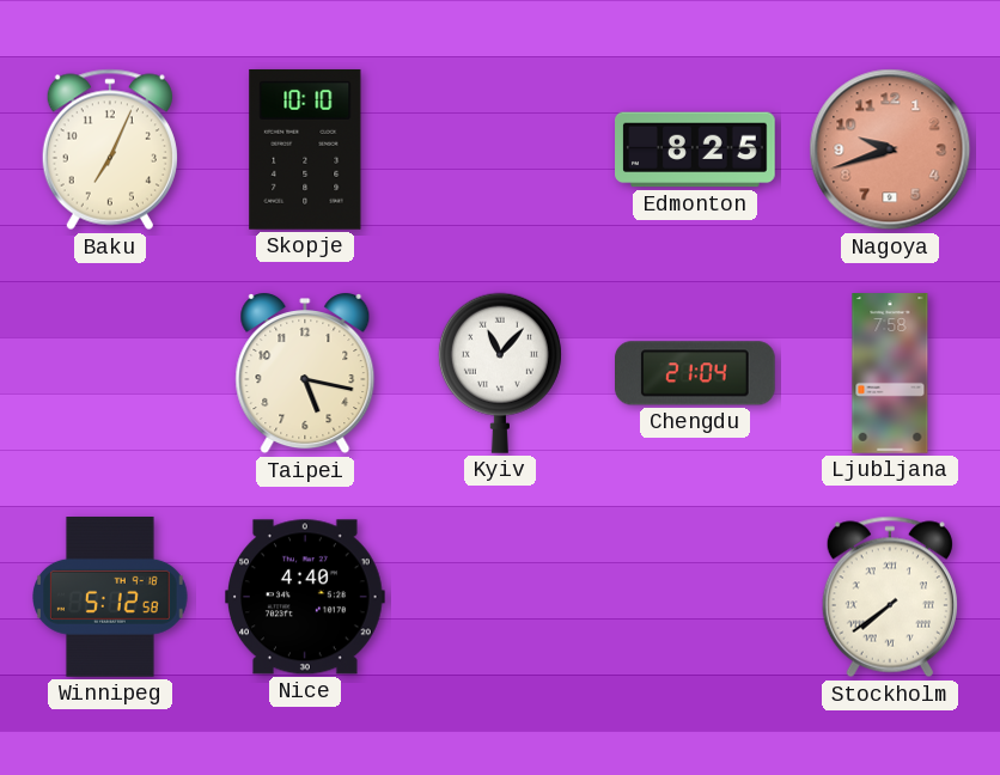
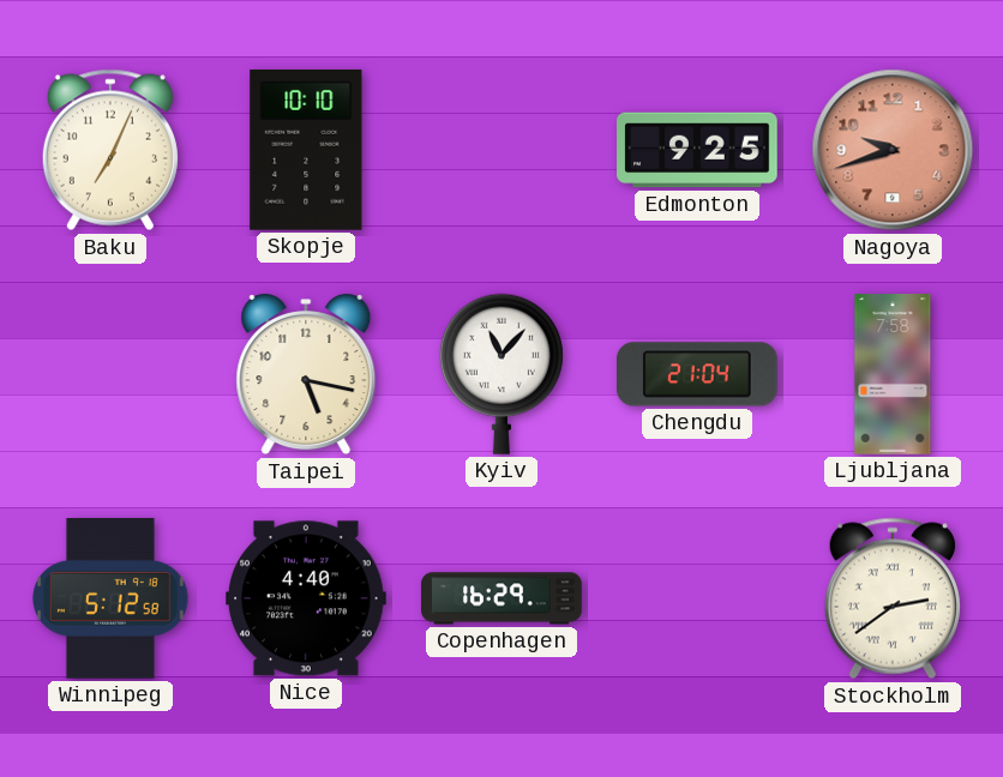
Edmonton: 8:25 -> 9:25 (698, 150)
Copenhagen: none -> 16:29 (501, 598)
Stockholm: 7:39 -> 2:39 (893, 598)
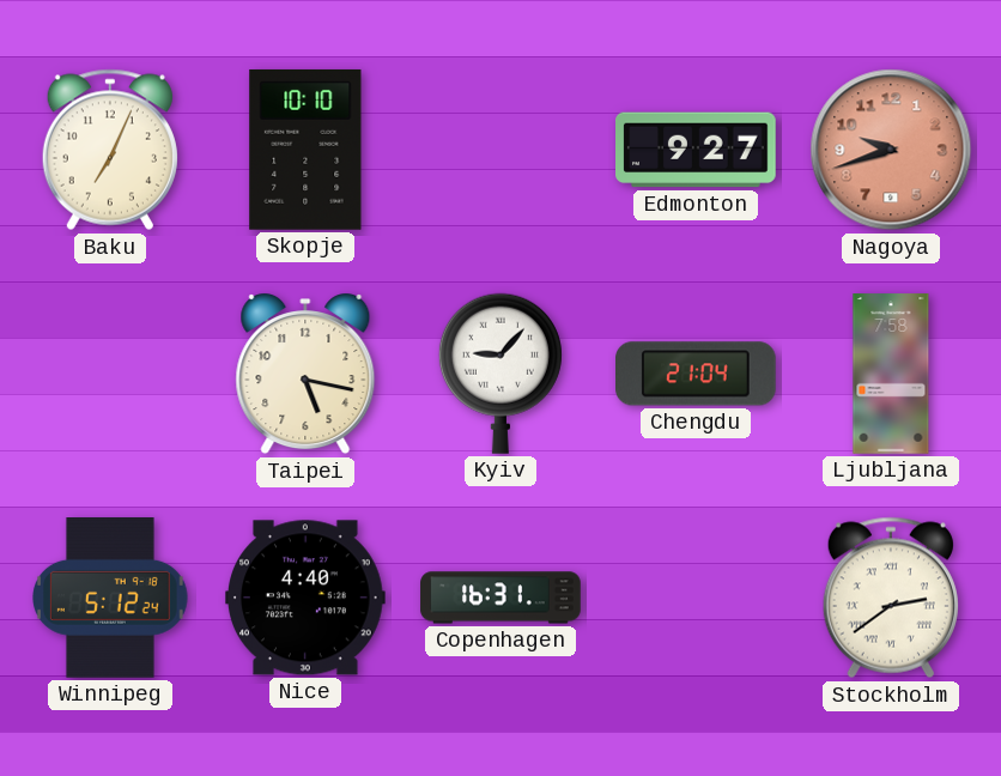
Edmonton: 9:25 -> 9:27 (697, 150)
Kyiv: 11:07 -> 9:07 (500, 374)
Winnipeg: 5:12:58 -> 5:12:24 (111, 599)
Copenhagen: 16:29 -> 16:31 (500, 598)
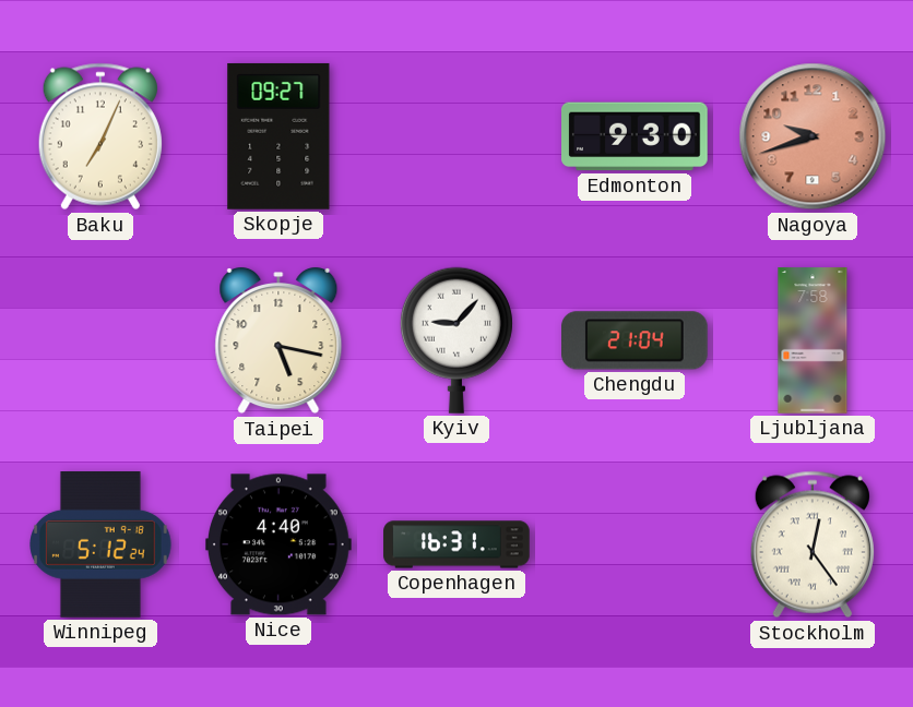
Skopje: 10:10 -> 09:27 (278, 136)
Edmonton: 9:27 -> 9:30 (636, 136)
Stockholm: 2:39 -> 12:24 (813, 544)
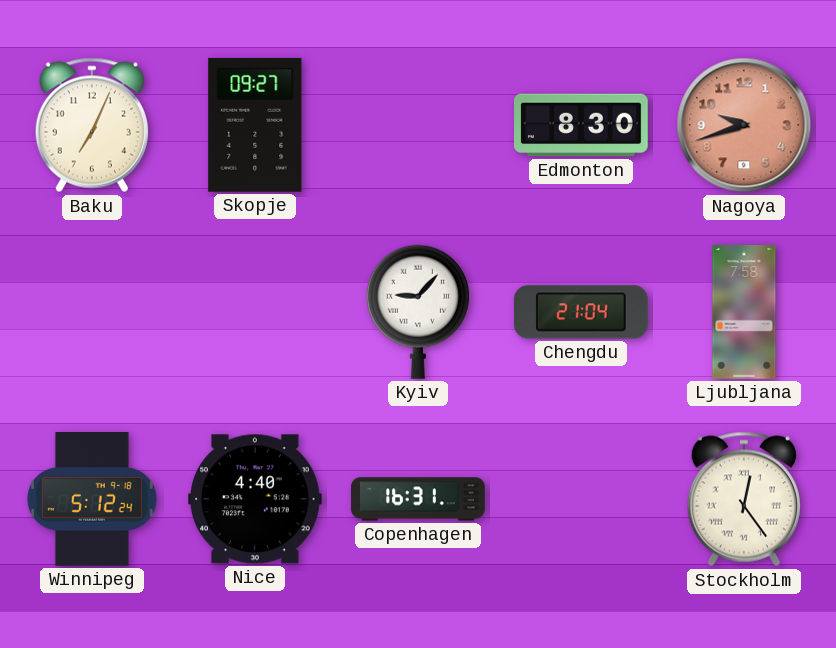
Edmonton: 9:30 -> 8:30 (582, 125)
Taipei: 5:17 -> none (278, 341)
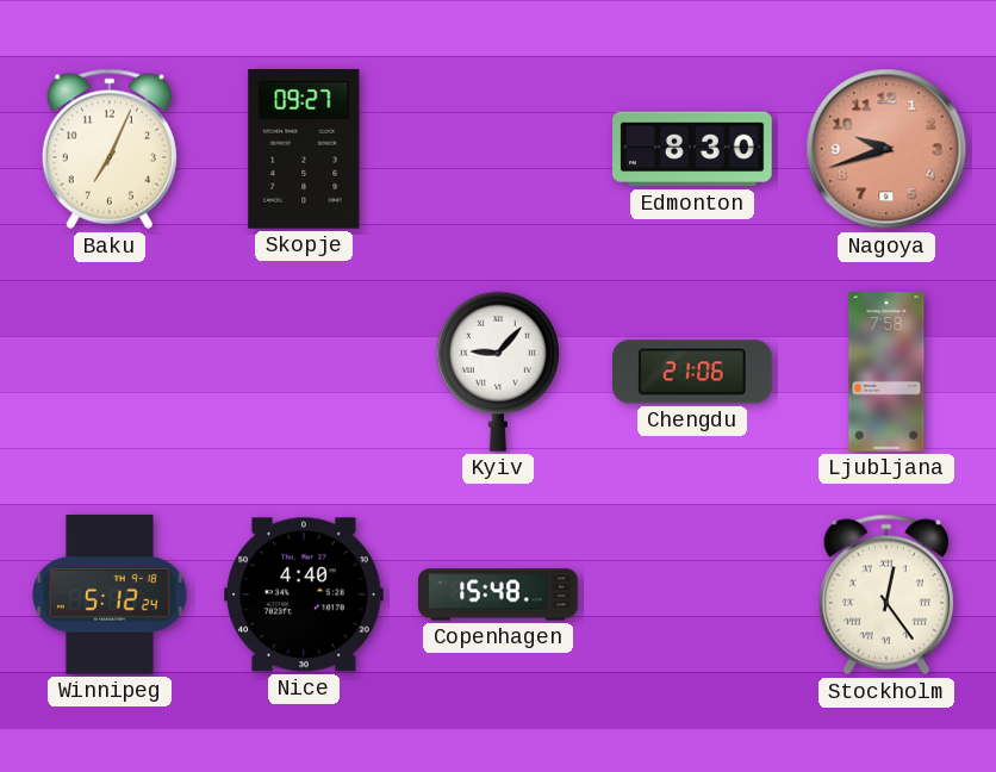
Chengdu: 21:04 -> 21:06 (693, 372)
Copenhagen: 16:31 -> 15:48 (498, 594)
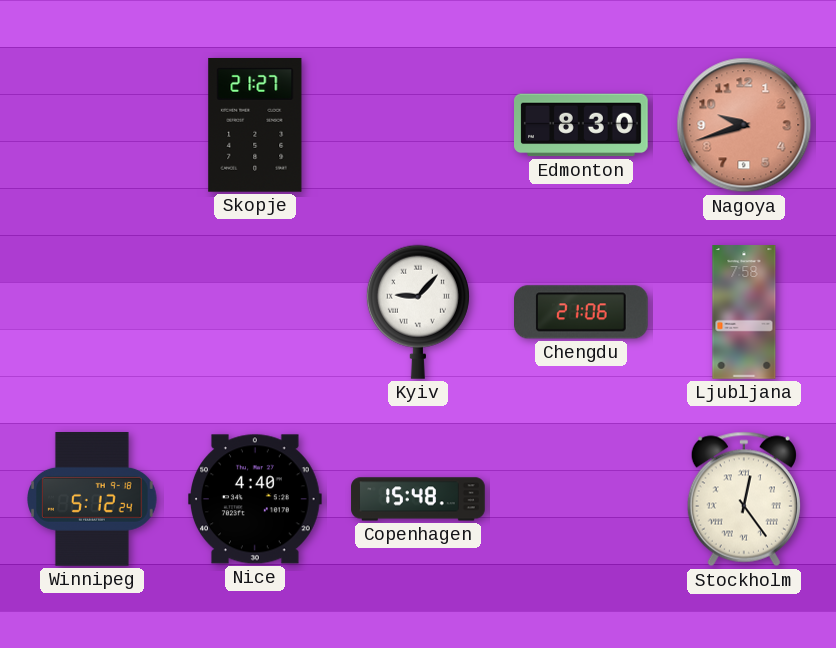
Baku: 7:04 -> none (110, 149)
Skopje: 09:27 -> 21:27 (255, 125)
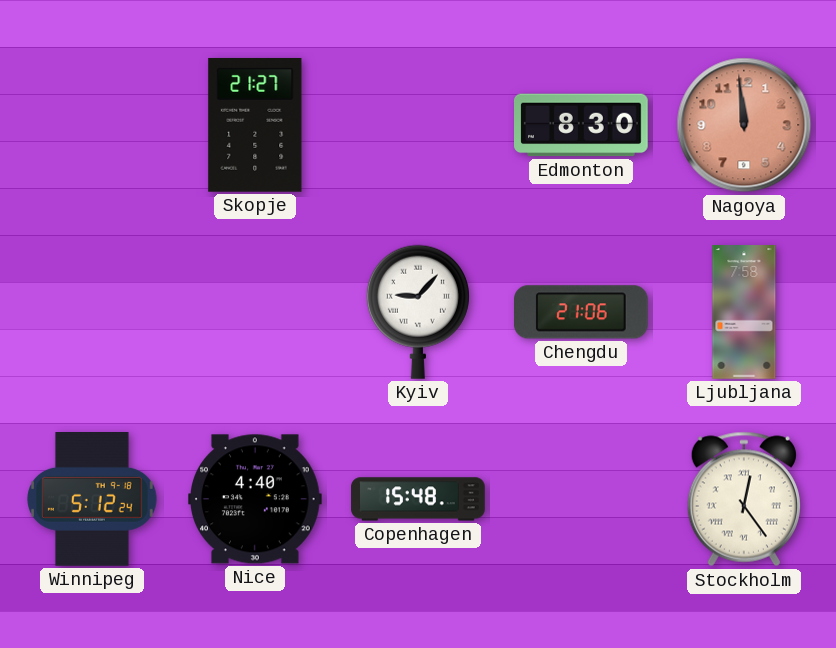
Nagoya: 9:42 -> 11:59 (744, 125)
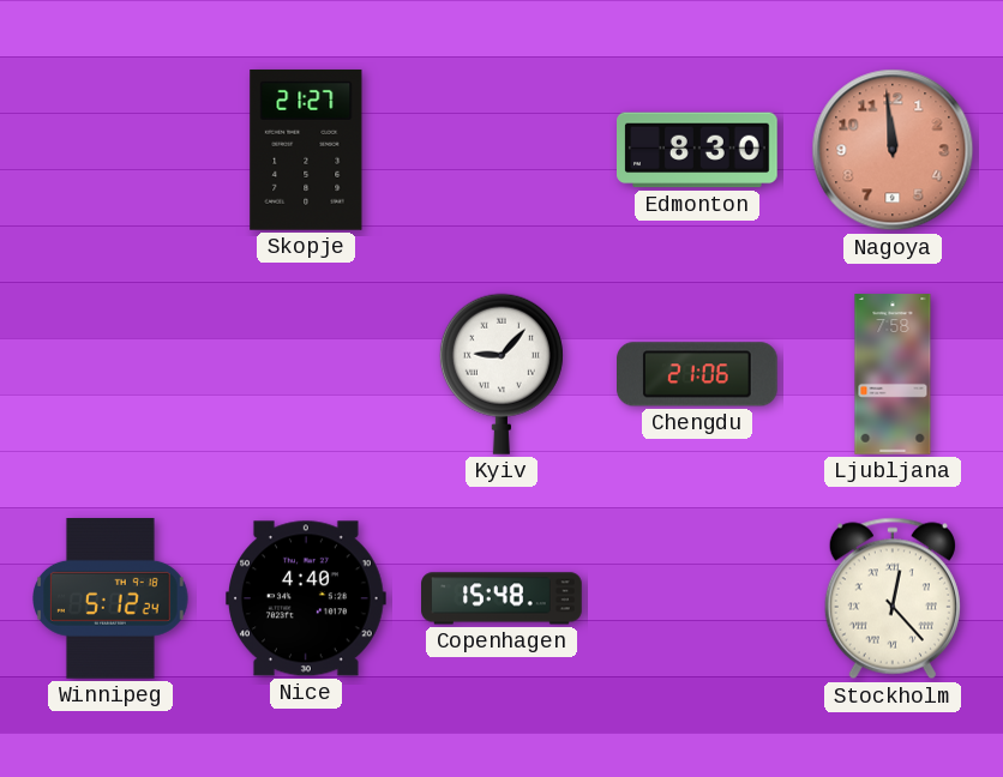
Stockholm: 12:24 -> 12:23 (893, 598)
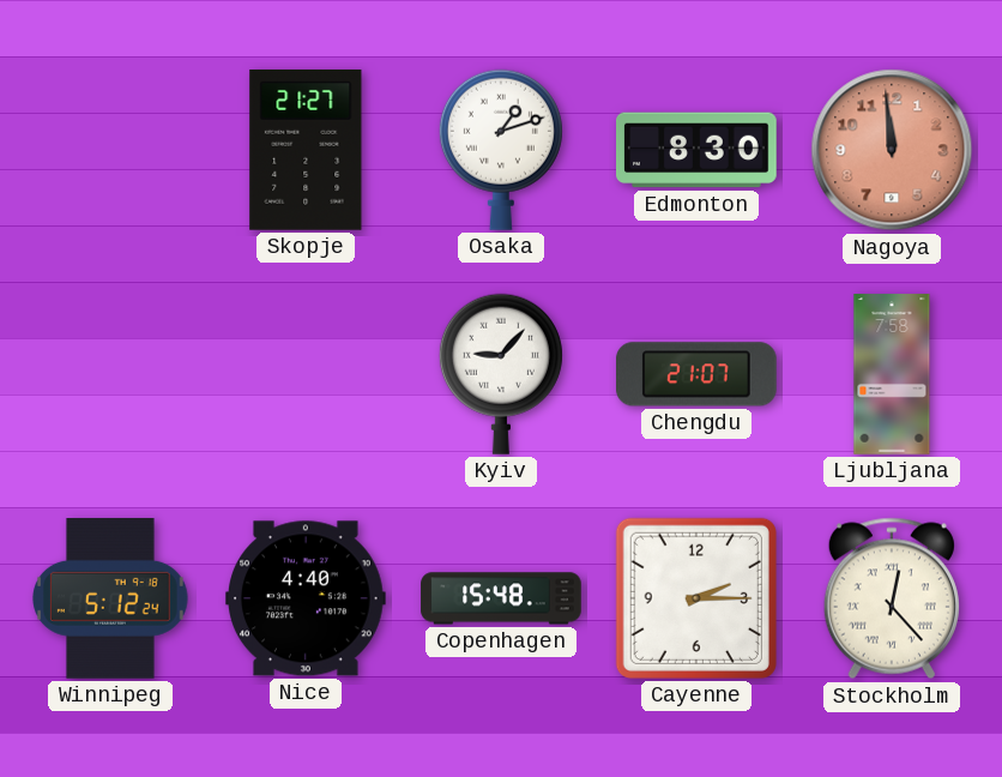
Osaka: none -> 1:12 (501, 150)
Chengdu: 21:06 -> 21:07 (698, 374)
Cayenne: none -> 2:15 (696, 598)
